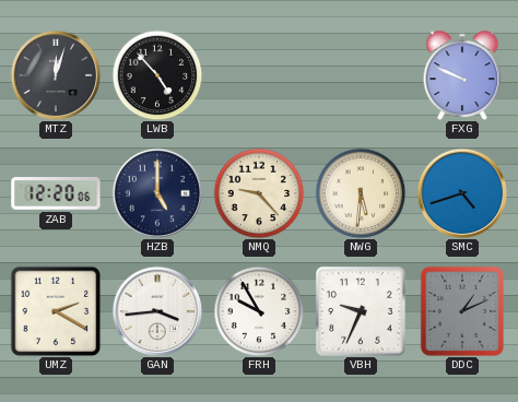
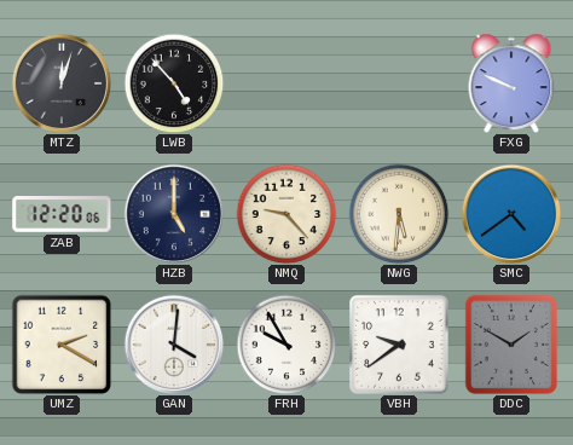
SMC: 4:42 -> 4:39 (511, 214)
GAN: 3:44 -> 4:01 (174, 345)
VBH: 9:34 -> 9:39 (399, 345)
DDC: 1:11 -> 1:50 (511, 345)
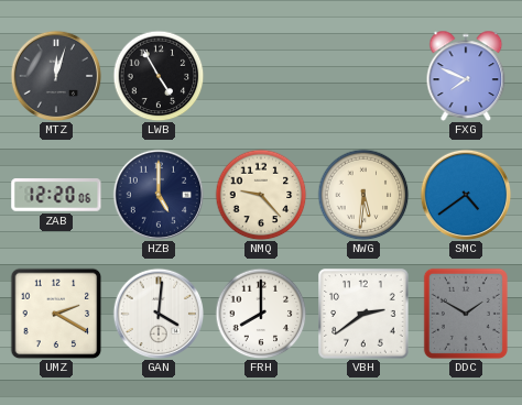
LWB: 4:53 -> 4:55 (159, 76)
FXG: 9:49 -> 7:49 (466, 76)
FRH: 9:55 -> 8:00 (261, 314)
VBH: 9:39 -> 2:39 (363, 314)
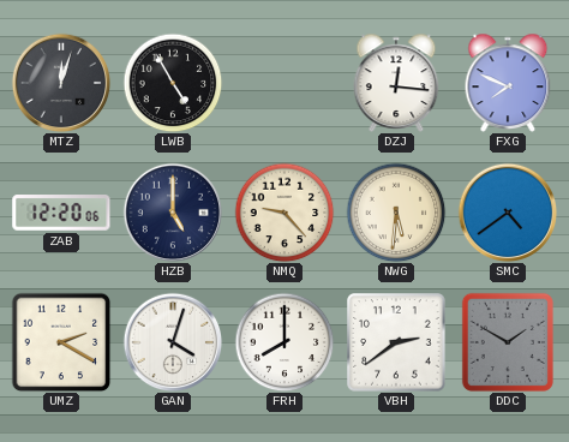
DZJ: none -> 12:16 (396, 83)
GAN: 4:01 -> 4:03 (173, 342)
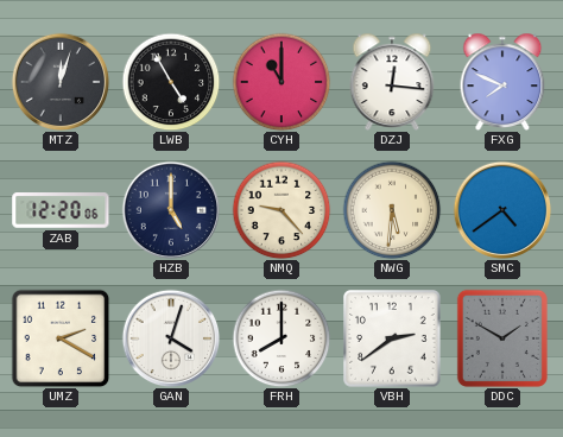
CYH: none -> 11:00 (281, 82)
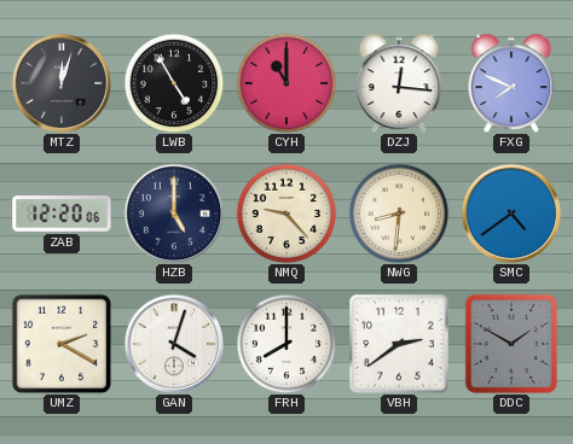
NWG: 5:31 -> 8:31 (399, 214)
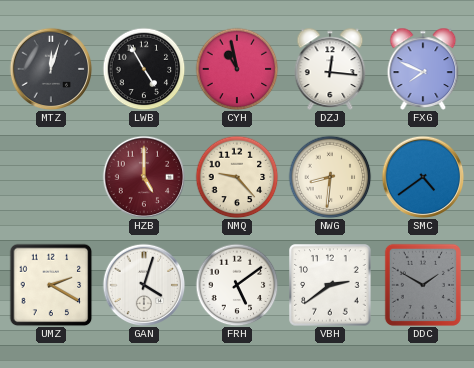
CYH: 11:00 -> 10:58 (237, 69)
ZAB: 12:20 -> none (62, 215)
HZB dial: navy -> burgundy (144, 177)
FRH: 8:00 -> 5:09 (237, 285)
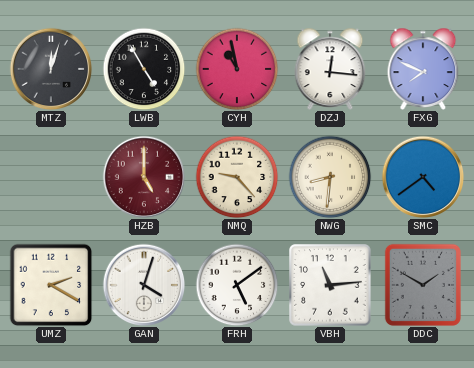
VBH: 2:39 -> 11:14 (330, 285)
